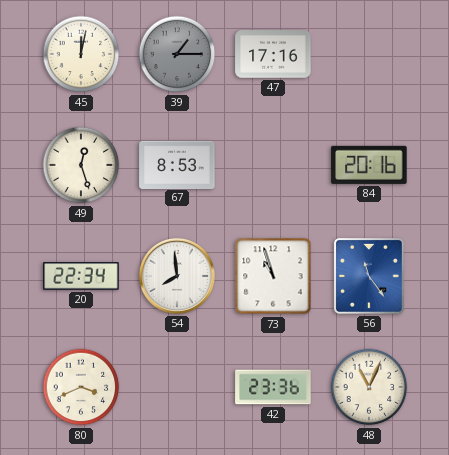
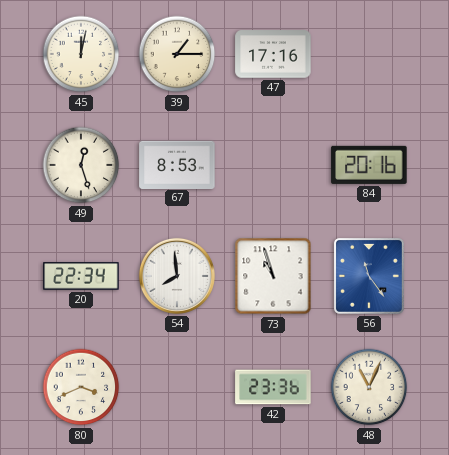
39 dial: grey -> cream (177, 54)
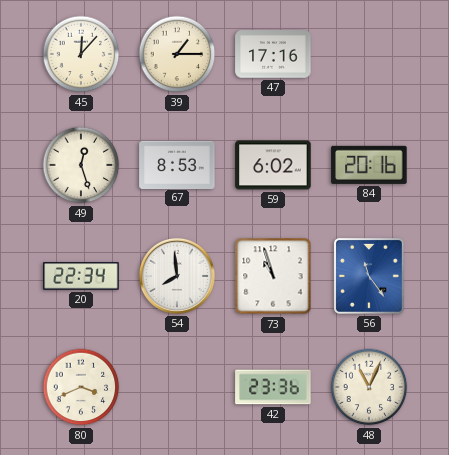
45: 12:02 -> 12:07 (81, 54)
59: none -> 6:02 (273, 165)
